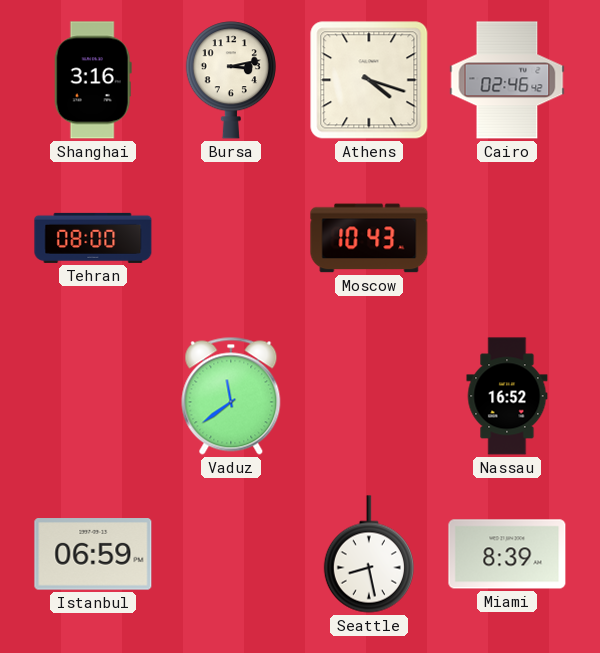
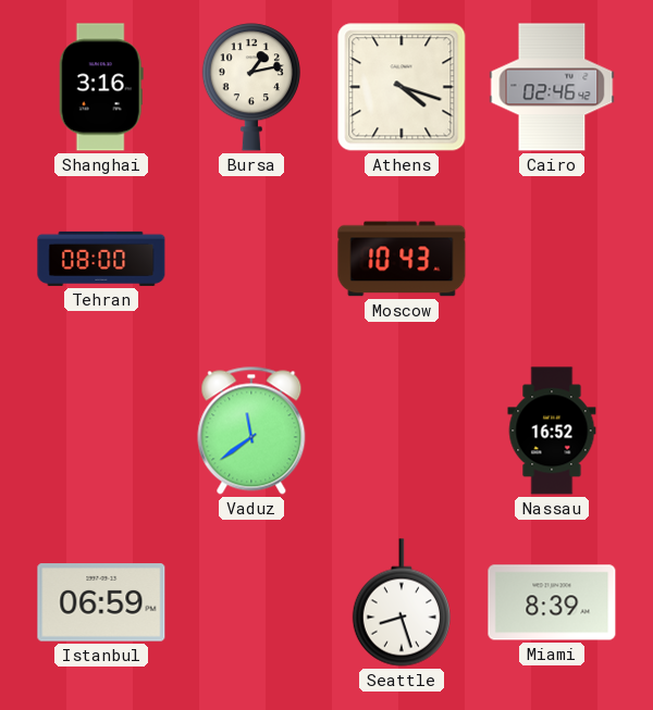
Bursa: 3:13 -> 1:13 (251, 87)
Seattle: 8:28 -> 8:27 (402, 602)
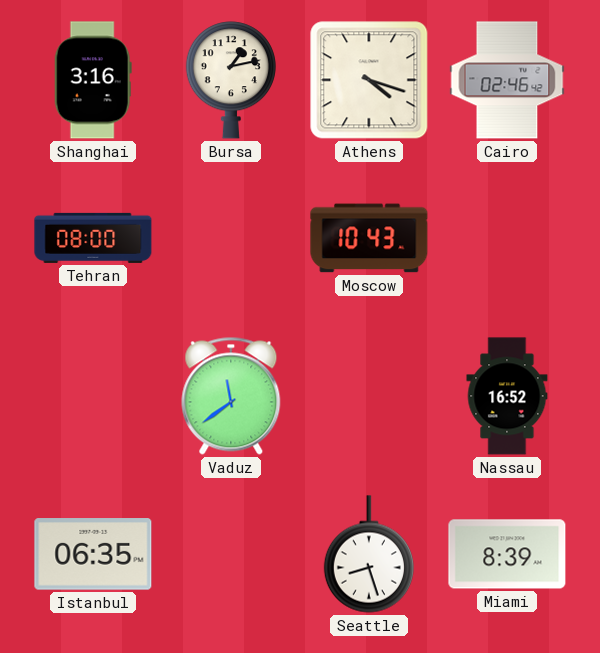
Istanbul: 06:59 -> 06:35 (93, 554)
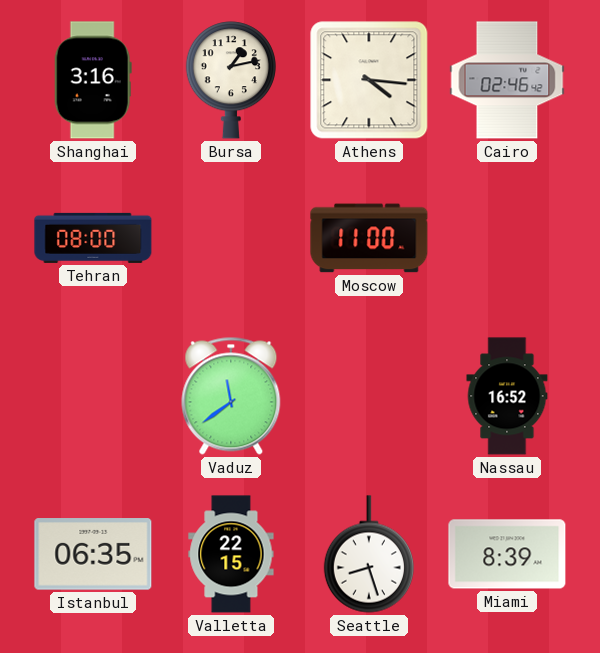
Athens: 4:18 -> 4:16 (369, 80)
Moscow: 10:43 -> 11:00 (369, 238)
Valletta: none -> 22:15 (231, 554)
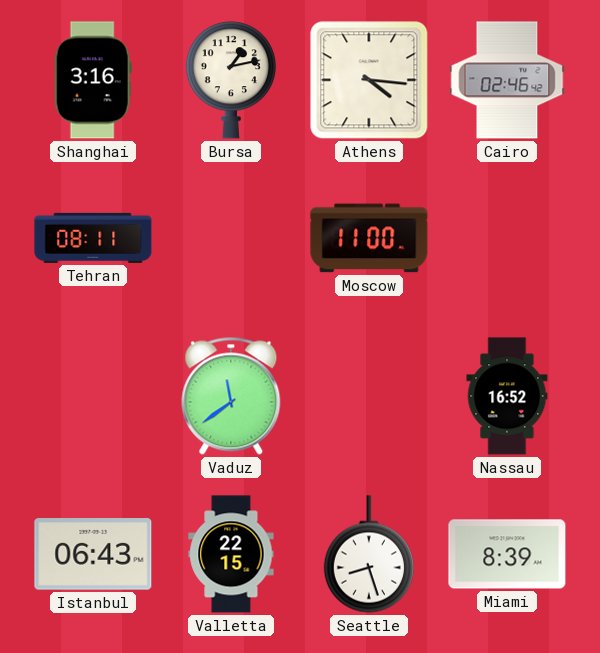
Tehran: 08:00 -> 08:11 (93, 238)
Istanbul: 06:35 -> 06:43 (93, 554)
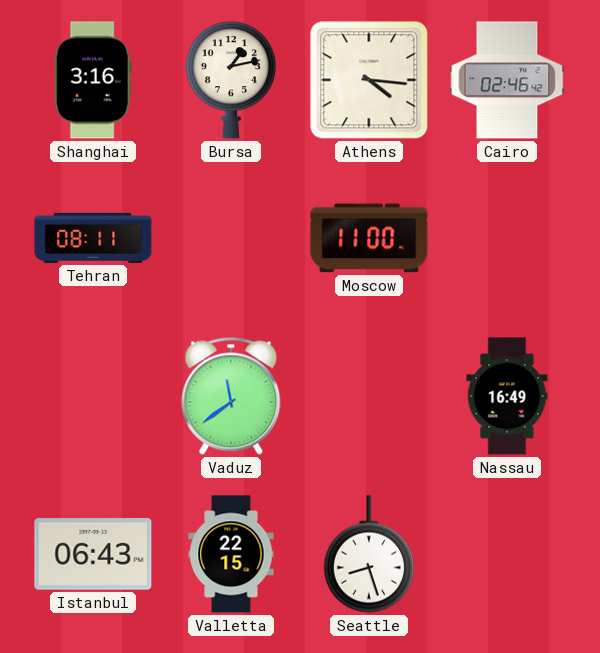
Nassau: 16:52 -> 16:49 (507, 396)
Miami: 8:39 -> none (507, 554)
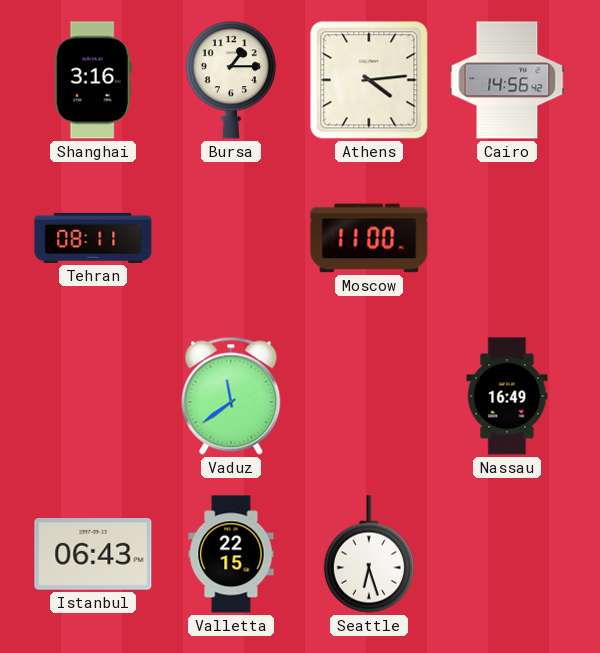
Bursa: 1:13 -> 1:15 (231, 80)
Athens: 4:16 -> 4:14 (369, 80)
Cairo: 02:46 -> 14:56 (507, 80)
Seattle: 8:27 -> 6:27 (369, 554)
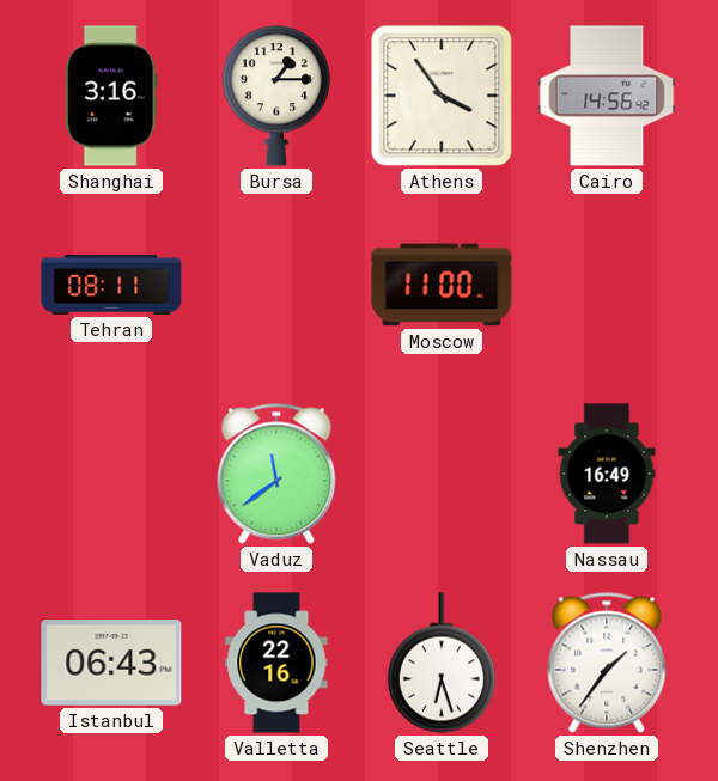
Athens: 4:14 -> 3:54 (442, 96)
Valletta: 22:15 -> 22:16 (276, 663)
Shenzhen: none -> 1:36 (607, 663)
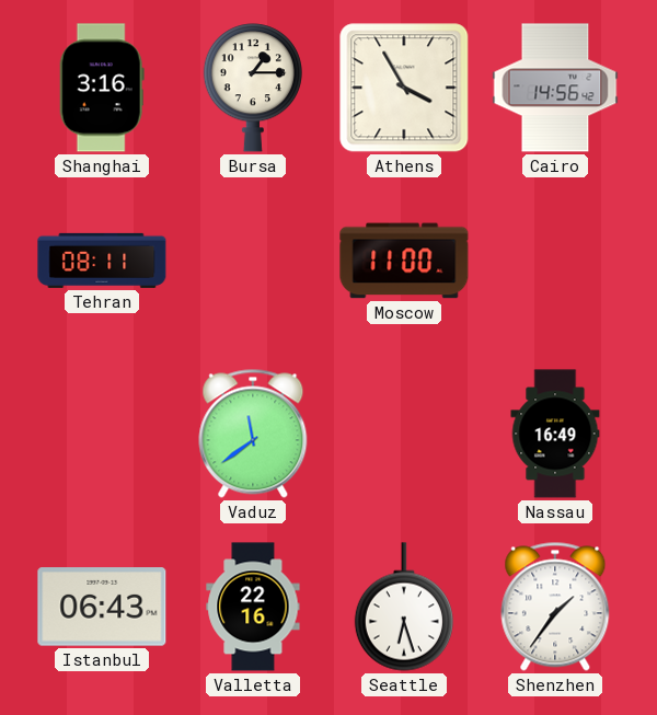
Athens: 3:54 -> 3:55 (404, 88)
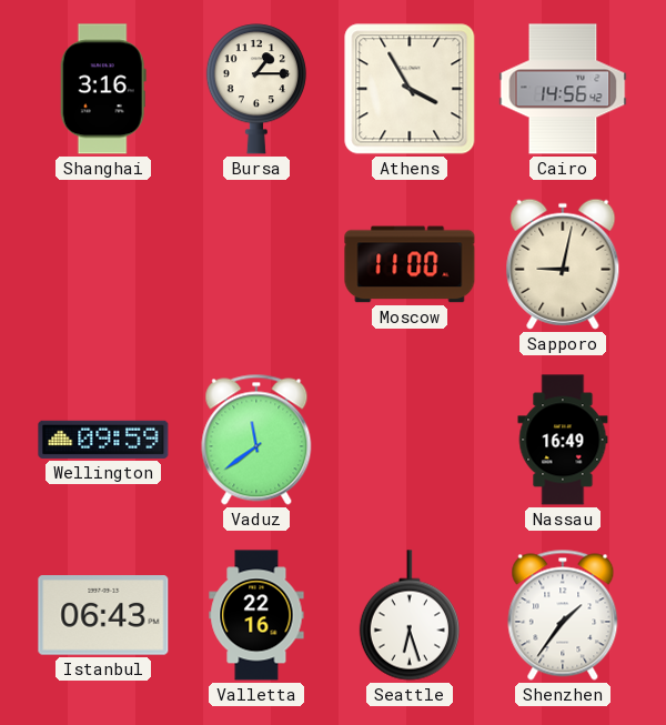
Tehran: 08:11 -> none (102, 261)
Sapporo: none -> 9:02 (563, 264)
Wellington: none -> 09:59 (103, 440)
